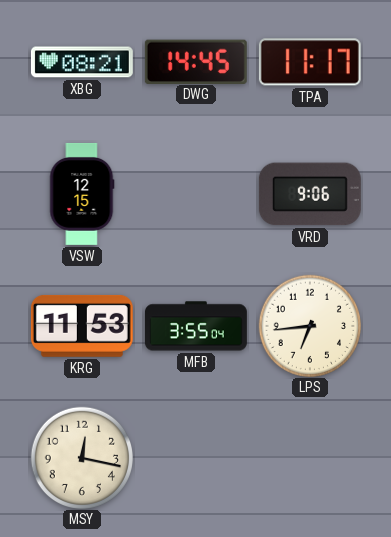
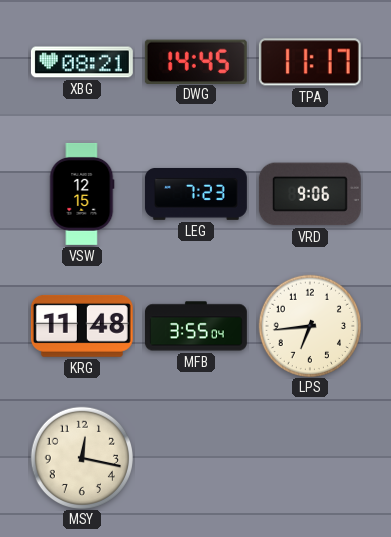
LEG: none -> 7:23 (196, 194)
KRG: 11:53 -> 11:48 (82, 326)
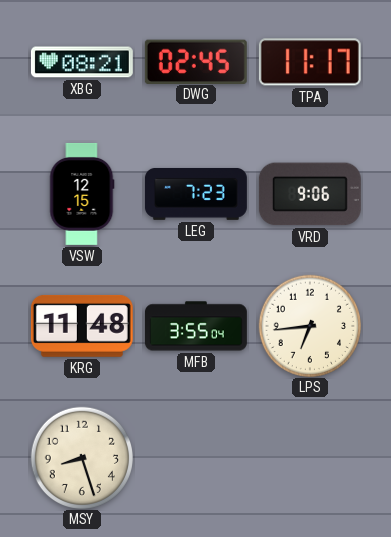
DWG: 14:45 -> 02:45 (196, 61)
MSY: 12:17 -> 8:27 (81, 457)
